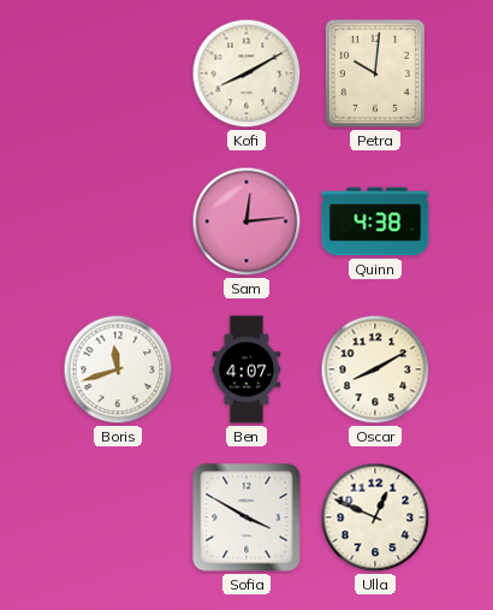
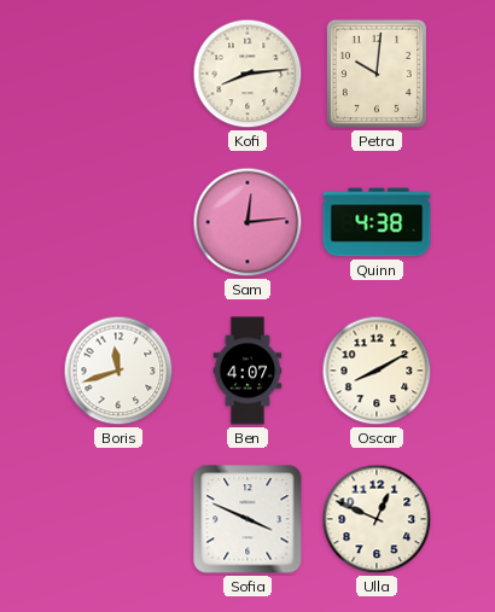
Kofi: 8:10 -> 8:14 (247, 74)
Sofia: 3:50 -> 3:49 (247, 519)
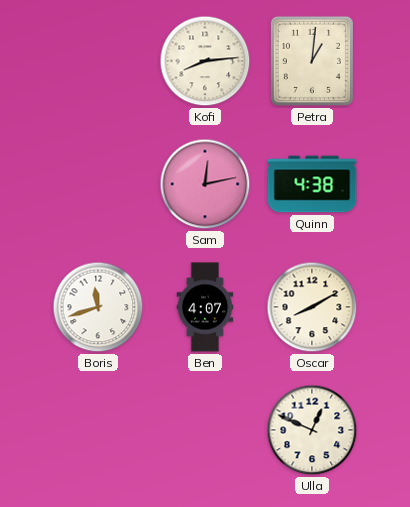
Petra: 10:01 -> 1:01 (312, 61)
Sam: 12:14 -> 12:13 (205, 184)
Sofia: 3:49 -> none (247, 519)
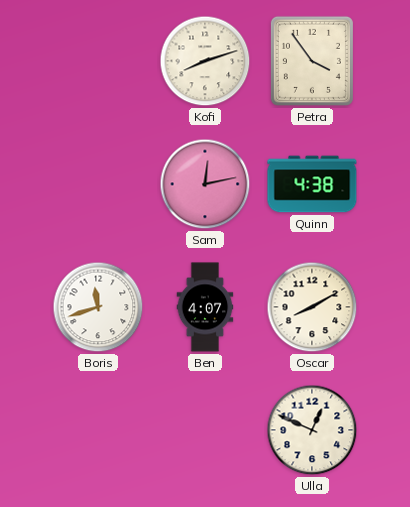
Kofi: 8:14 -> 8:12 (205, 61)
Petra: 1:01 -> 3:54 (312, 61)
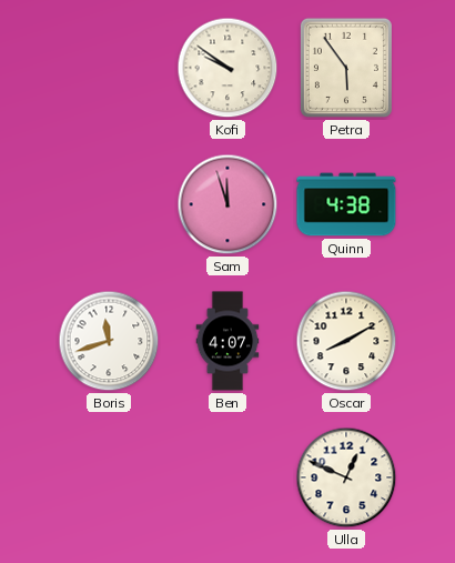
Kofi: 8:12 -> 9:51 (228, 68)
Petra: 3:54 -> 5:54 (346, 68)
Sam: 12:13 -> 11:57 (228, 204)
